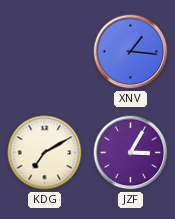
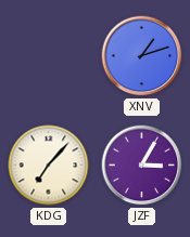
XNV: 1:16 -> 1:12 (142, 56)
KDG: 7:10 -> 7:07 (49, 166)
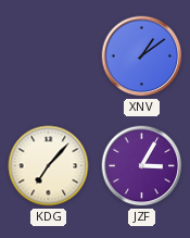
XNV: 1:12 -> 1:09 (142, 57)
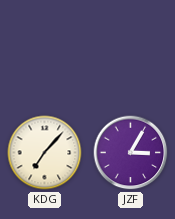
XNV: 1:09 -> none (142, 57)
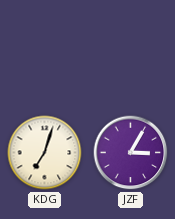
KDG: 7:07 -> 7:03 (45, 153)
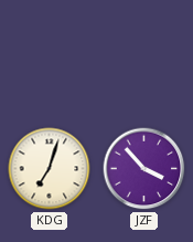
JZF: 3:05 -> 3:53 (144, 169)
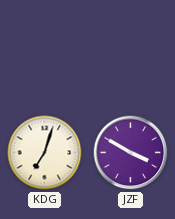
JZF: 3:53 -> 3:50 (131, 153)
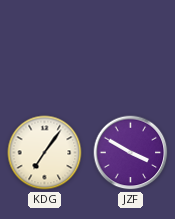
KDG: 7:03 -> 7:06 (45, 153)
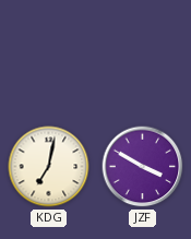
KDG: 7:06 -> 7:02 (49, 167)
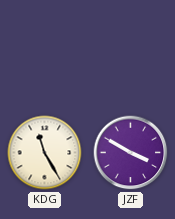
KDG: 7:02 -> 11:25 (45, 153)
